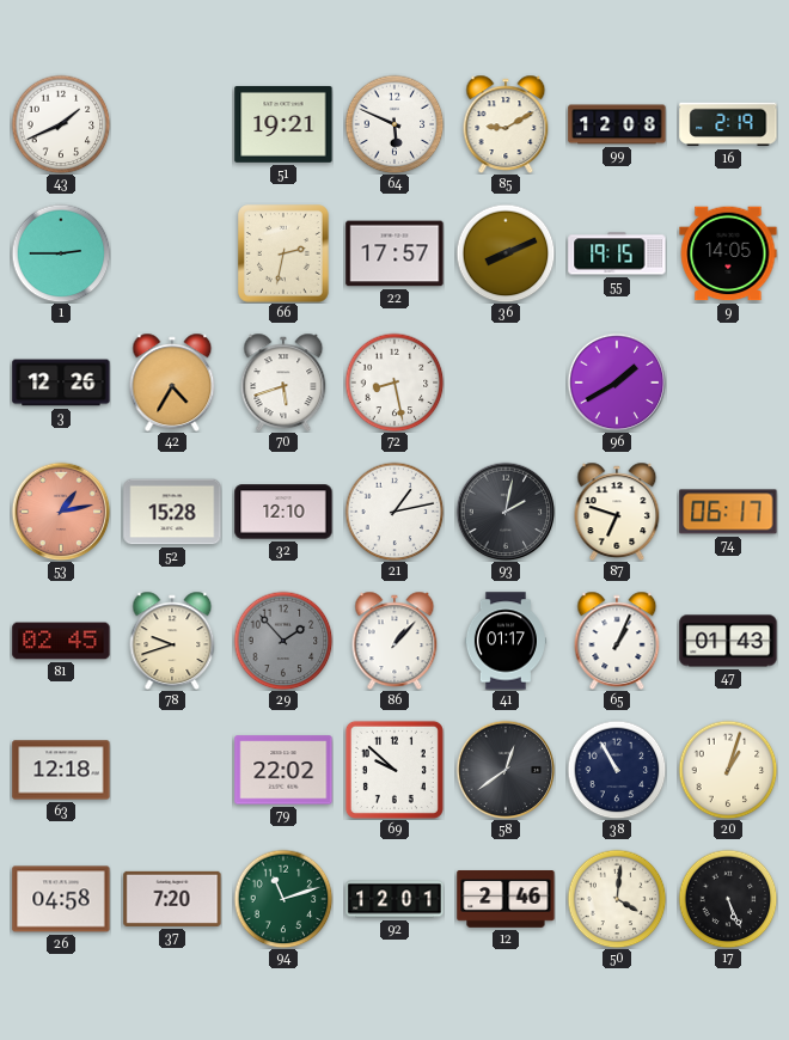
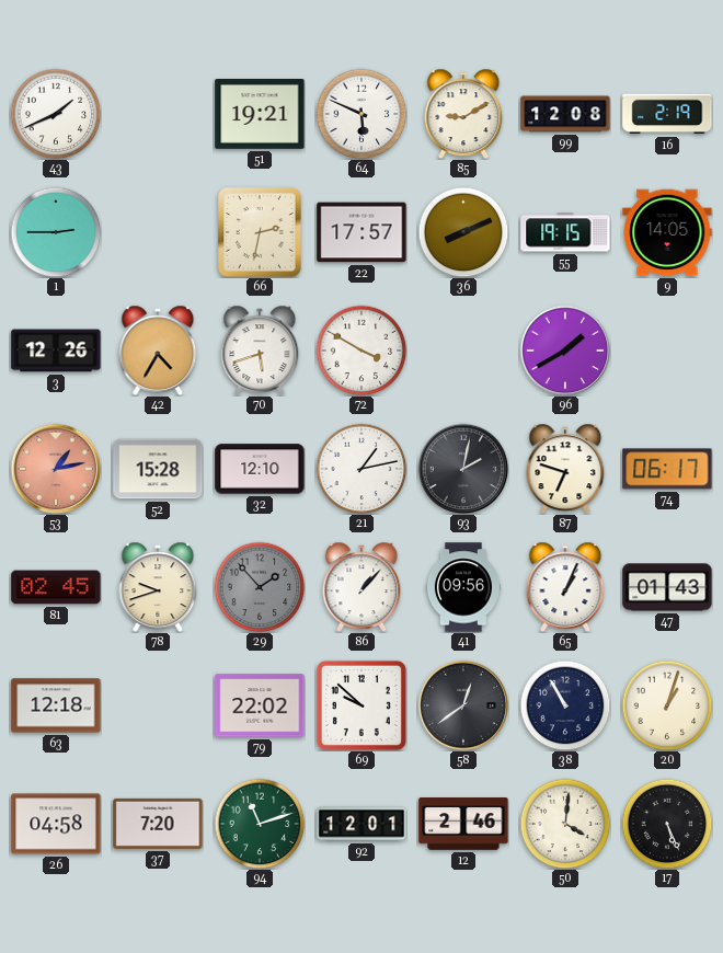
72: 8:28 -> 3:50 (361, 351)
41: 01:17 -> 09:56 (463, 587)
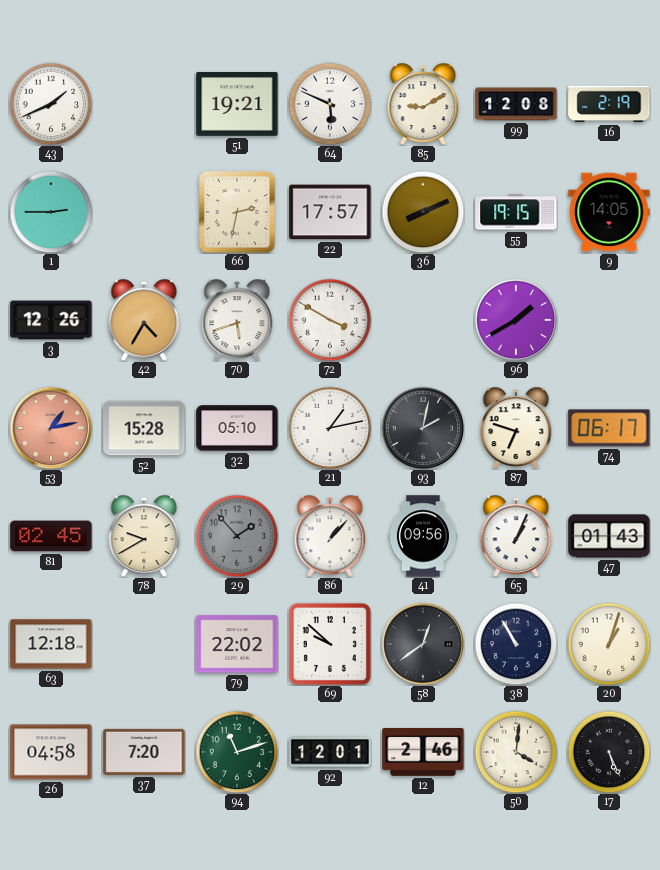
32: 12:10 -> 05:10 (237, 428)
78: 9:42 -> 9:40 (144, 535)
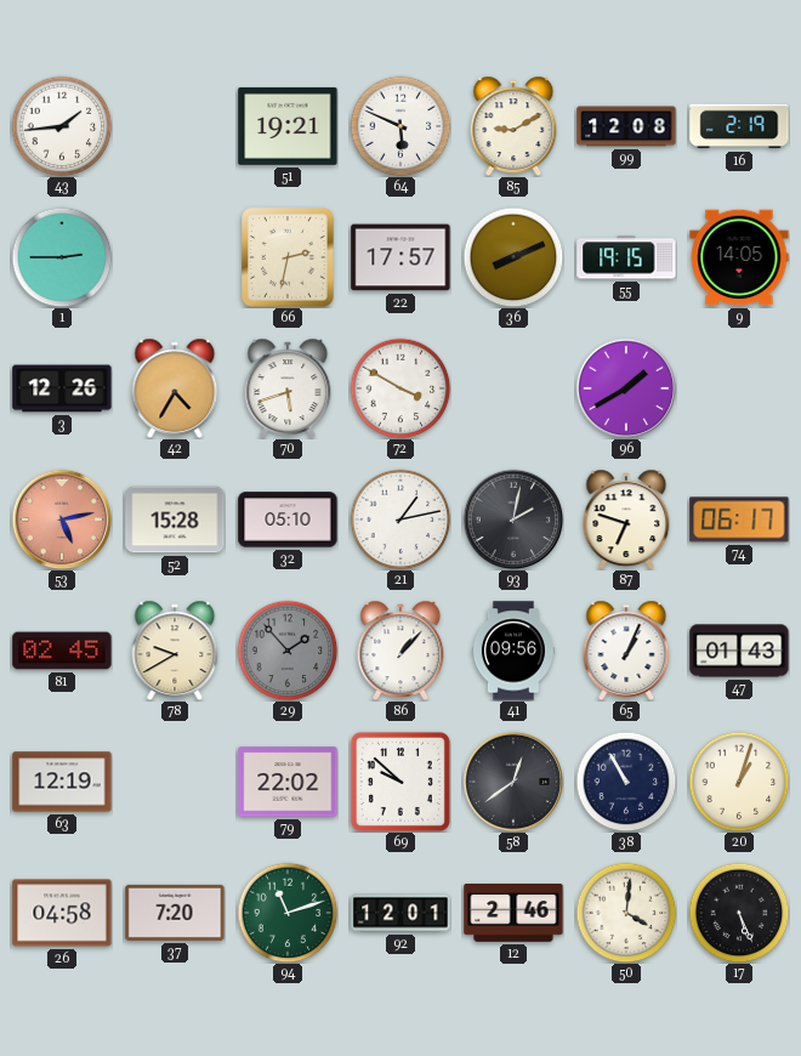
43: 1:41 -> 1:44 (62, 126)
53: 1:13 -> 5:13 (62, 520)
63: 12:18 -> 12:19 (62, 782)
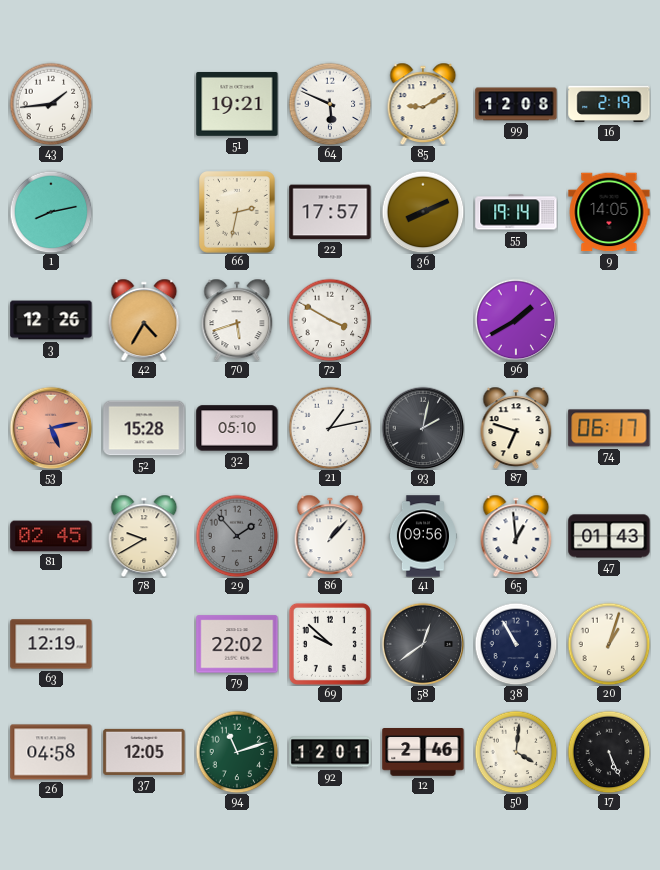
1: 2:45 -> 8:13 (51, 212)
55: 19:15 -> 19:14 (516, 212)
65: 1:04 -> 12:59 (516, 535)
37: 7:20 -> 12:05 (144, 752)
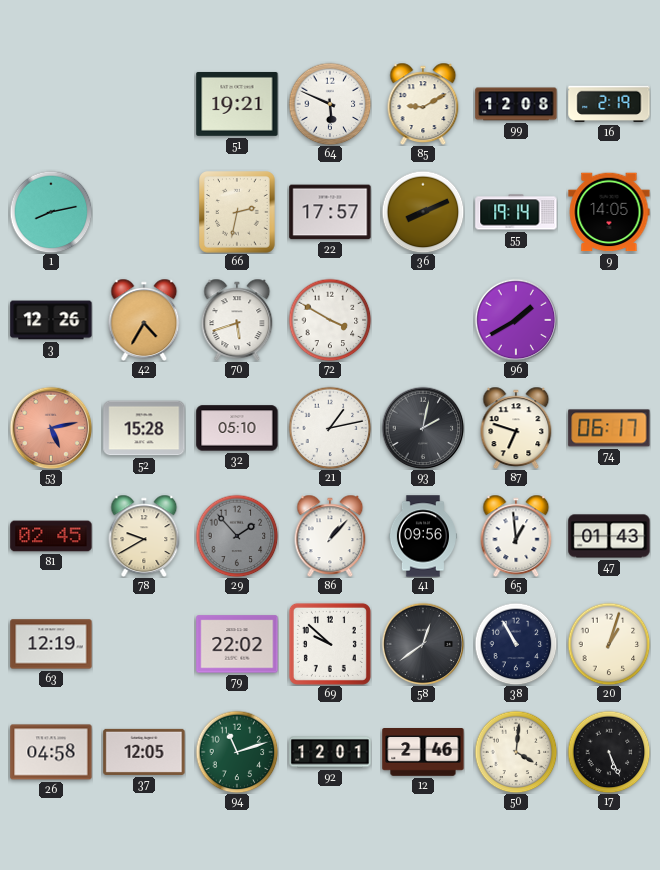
43: 1:44 -> none (51, 104)
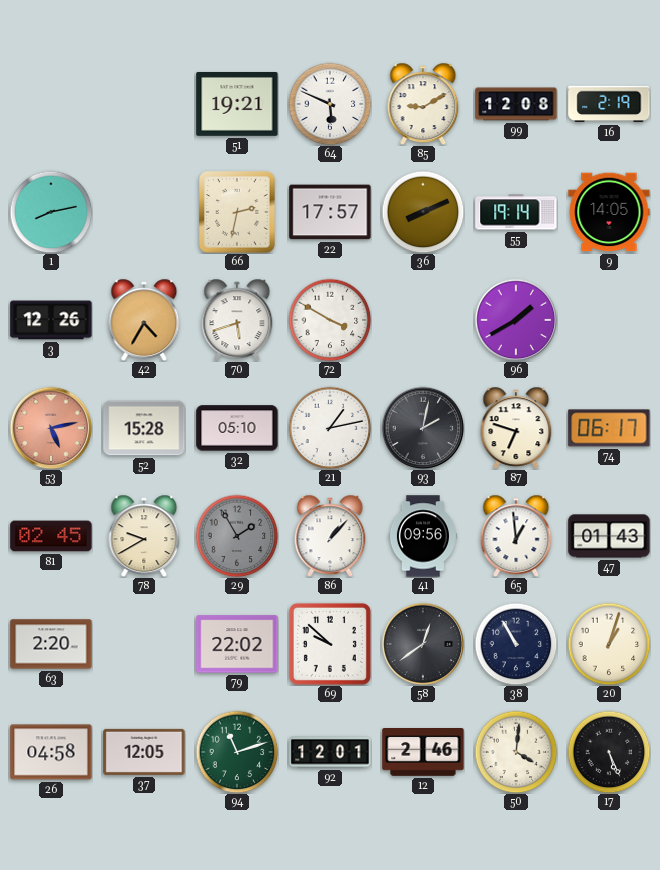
29: 1:53 -> 1:55 (237, 536)
63: 12:19 -> 2:20 (51, 644)
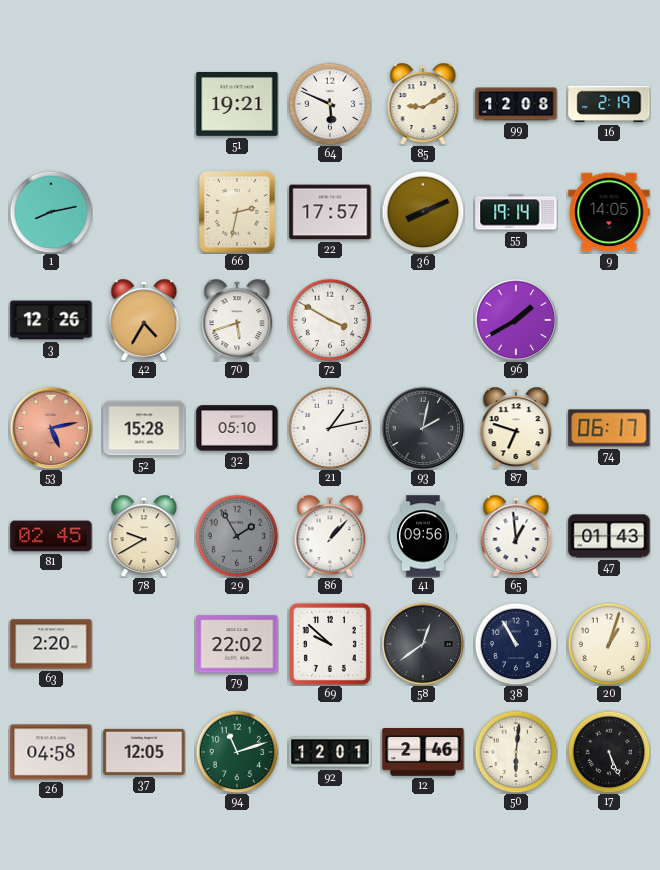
50: 4:01 -> 6:01 (516, 752)
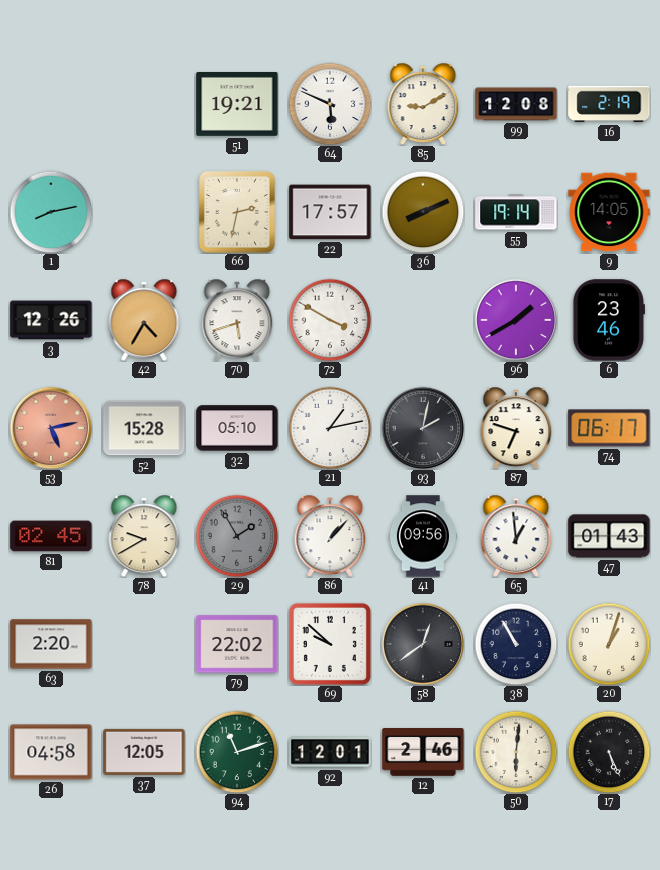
6: none -> 23:46 (609, 320)
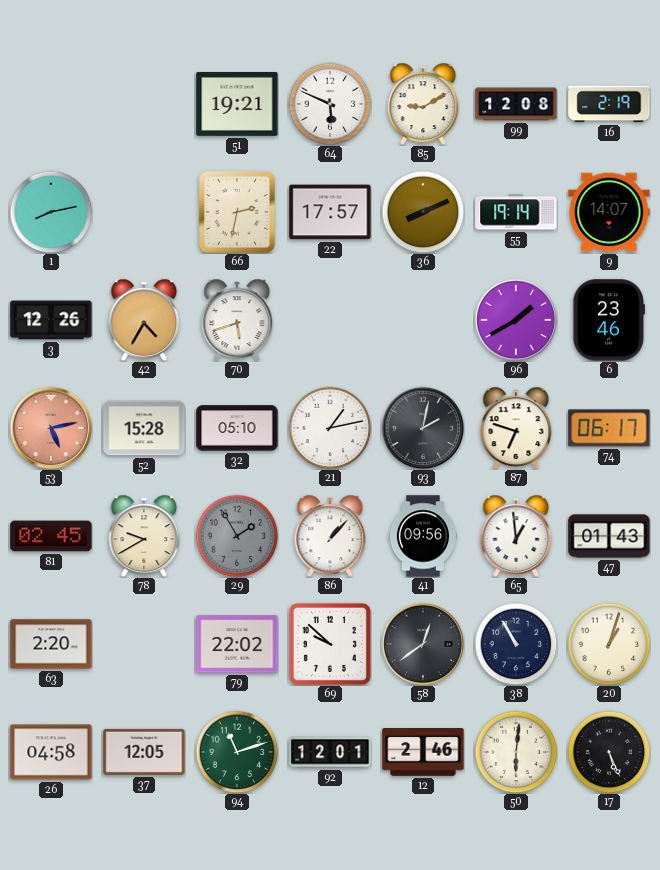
9: 14:05 -> 14:07 (609, 212)
72: 3:50 -> none (330, 320)
